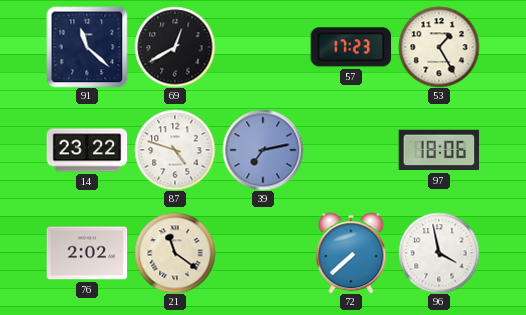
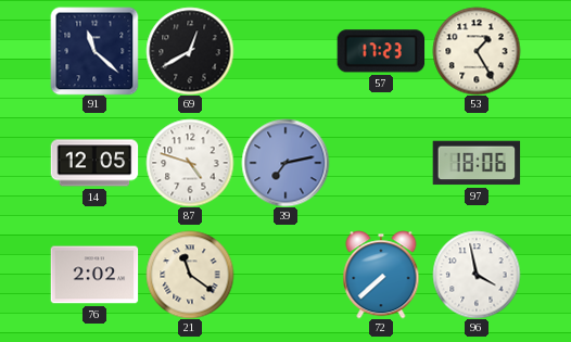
14: 23:22 -> 12:05 (94, 163)
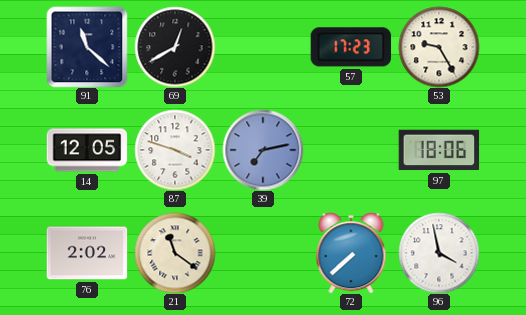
53: 1:25 -> 9:25 (439, 47)
87: 4:48 -> 3:48 (175, 150)
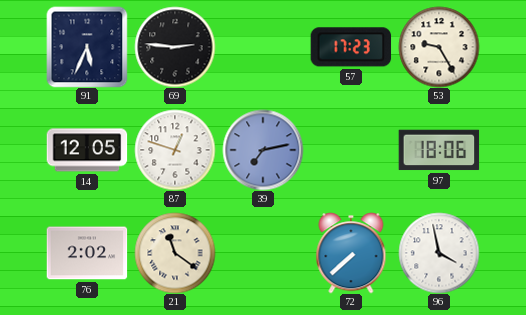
91: 11:22 -> 5:34 (87, 47)
69: 12:40 -> 2:46 (175, 47)
87: 3:48 -> 12:48 (175, 150)
